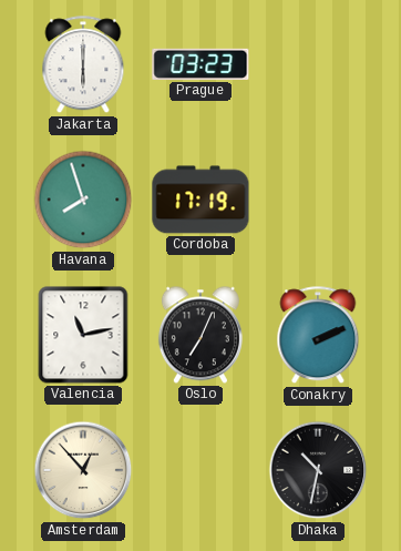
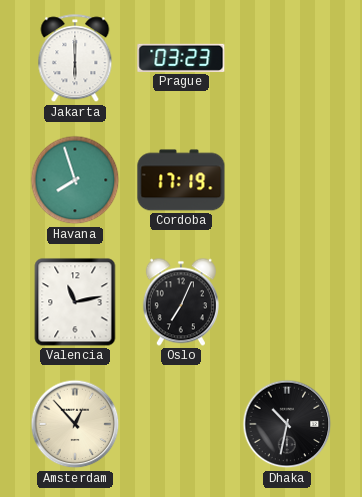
Conakry: 2:11 -> none (318, 336)
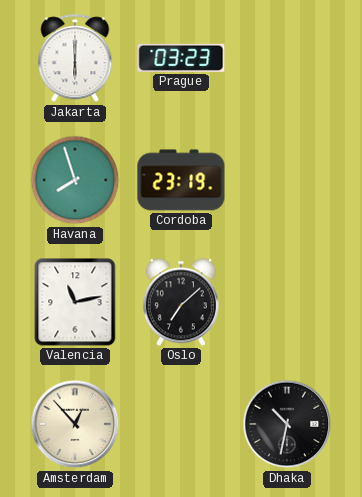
Cordoba: 17:19 -> 23:19 (181, 180)
Oslo: 7:04 -> 7:08 (181, 302)
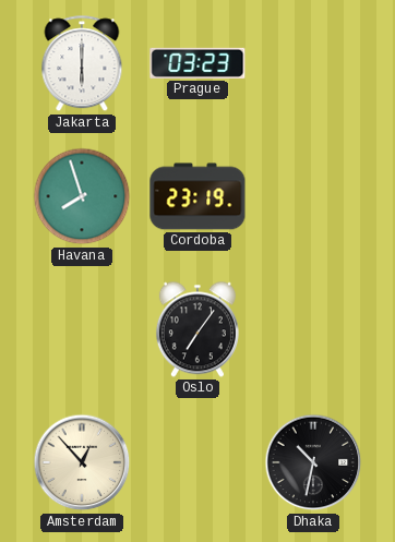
Valencia: 11:13 -> none (75, 302)
Oslo: 7:08 -> 7:06 (197, 329)
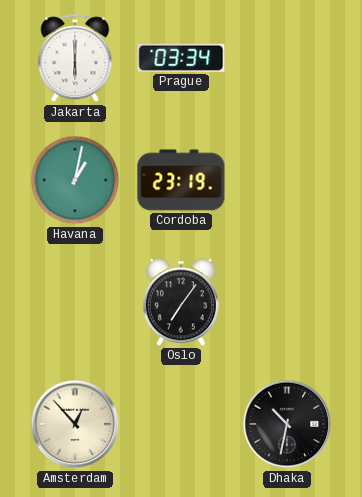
Prague: 03:23 -> 03:34 (181, 58)
Havana: 7:57 -> 1:02 (75, 180)
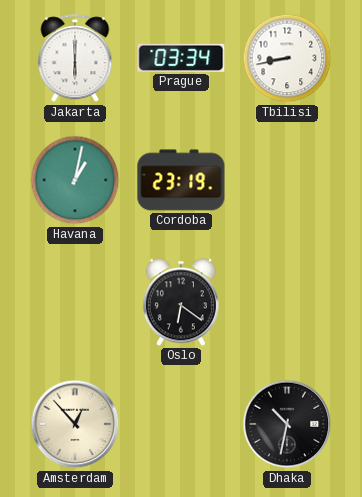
Tbilisi: none -> 8:43 (287, 58)
Oslo: 7:06 -> 6:21 (181, 302)
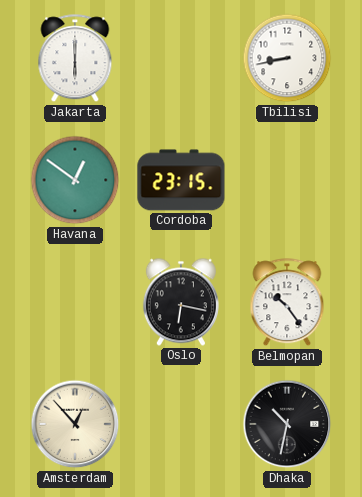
Prague: 03:34 -> none (181, 58)
Havana: 1:02 -> 12:51 (75, 180)
Cordoba: 23:19 -> 23:15 (181, 180)
Oslo: 6:21 -> 6:17 (181, 302)
Belmopan: none -> 10:24 (287, 303)
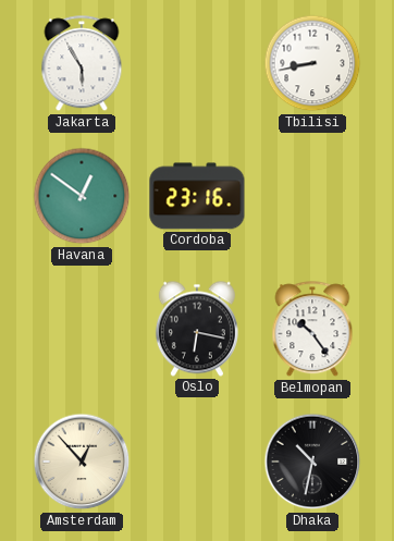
Jakarta: 6:00 -> 5:55 (82, 64)
Cordoba: 23:15 -> 23:16 (197, 196)
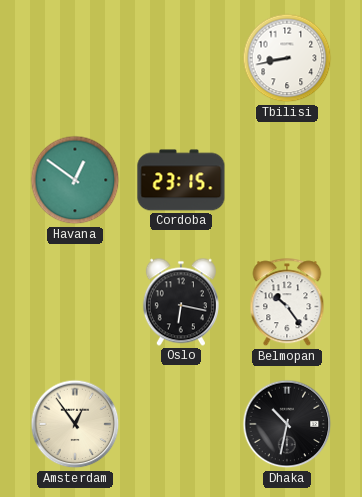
Jakarta: 5:55 -> none (82, 64)
Cordoba: 23:16 -> 23:15 (181, 180)
Amsterdam: 12:53 -> 12:54 (75, 424)
